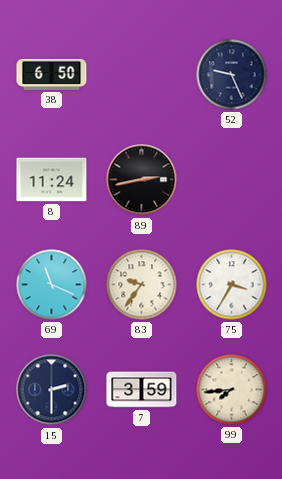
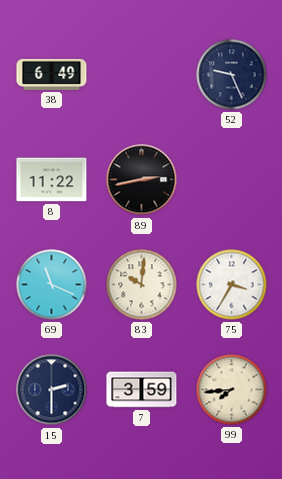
38: 6:50 -> 6:49 (52, 74)
8: 11:24 -> 11:22 (52, 180)
83: 9:36 -> 10:01 (142, 285)
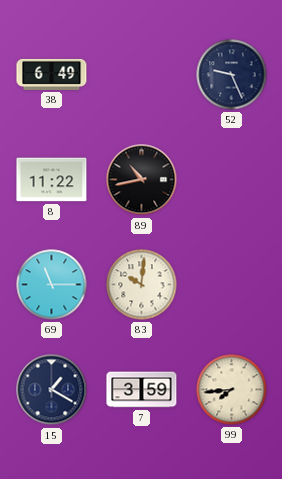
89: 2:43 -> 10:43 (142, 180)
69: 11:19 -> 11:15 (52, 285)
75: 3:35 -> none (232, 285)
15: 2:30 -> 1:20 (52, 390)
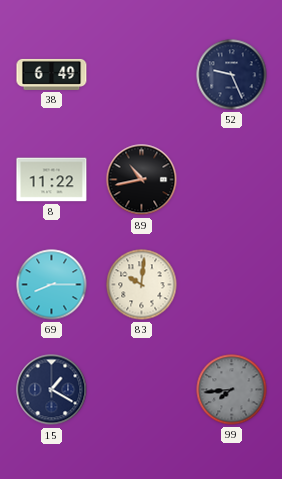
69: 11:15 -> 8:15 (52, 285)
7: 3:59 -> none (142, 390)
99 dial: cream -> grey (232, 390)
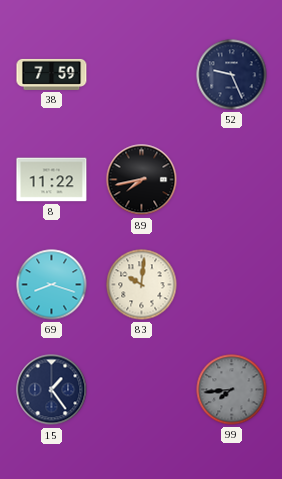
38: 6:49 -> 7:59 (52, 74)
89: 10:43 -> 7:43 (142, 180)
69: 8:15 -> 8:18 (52, 285)
15: 1:20 -> 1:24 (52, 390)
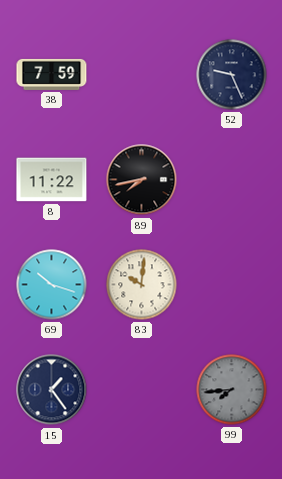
69: 8:18 -> 10:18 (52, 285)
